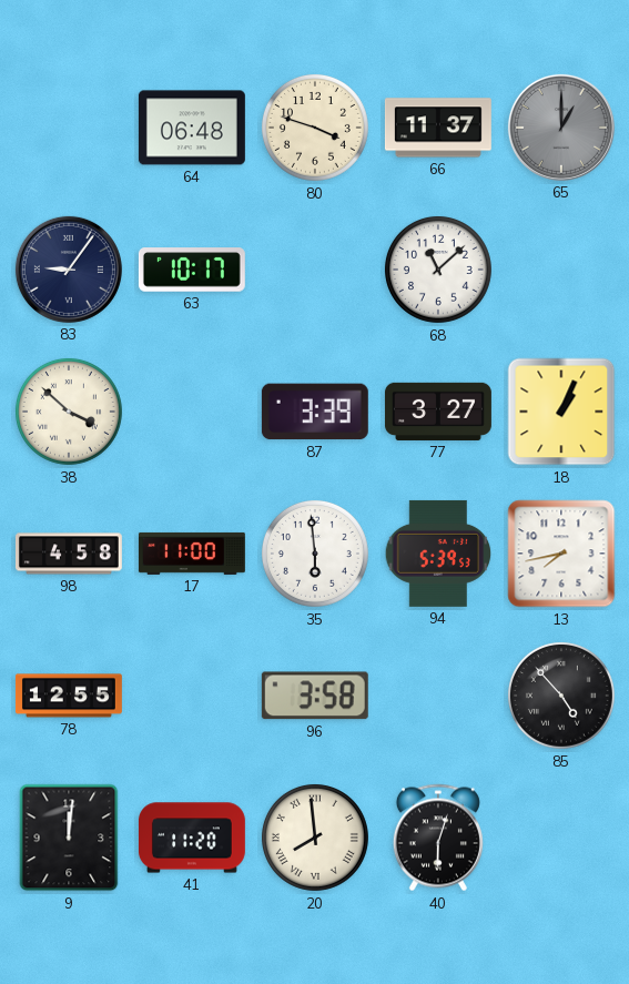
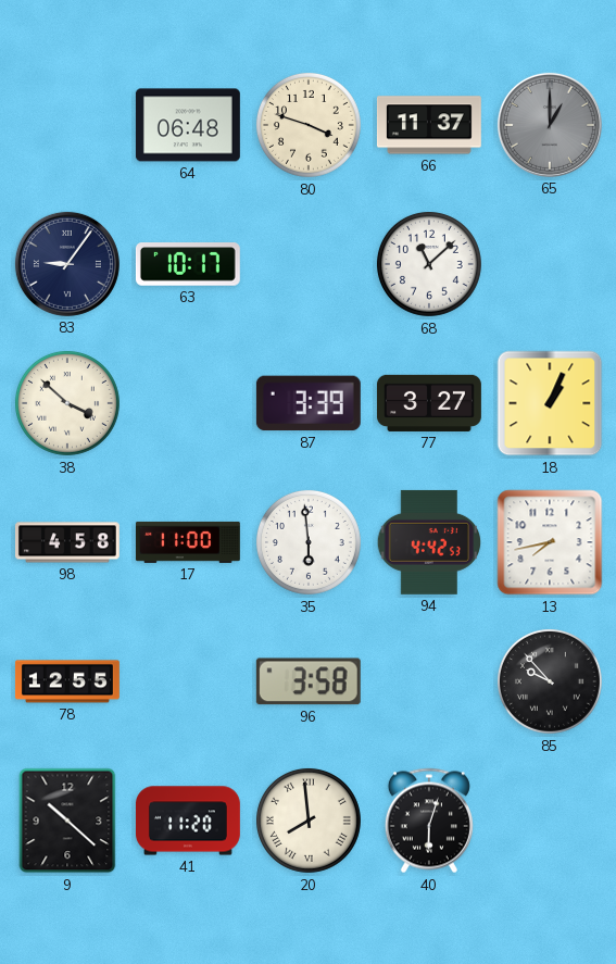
94: 5:39 -> 4:42 (429, 542)
85: 4:53 -> 9:53 (550, 681)
9: 12:01 -> 10:22 (67, 821)
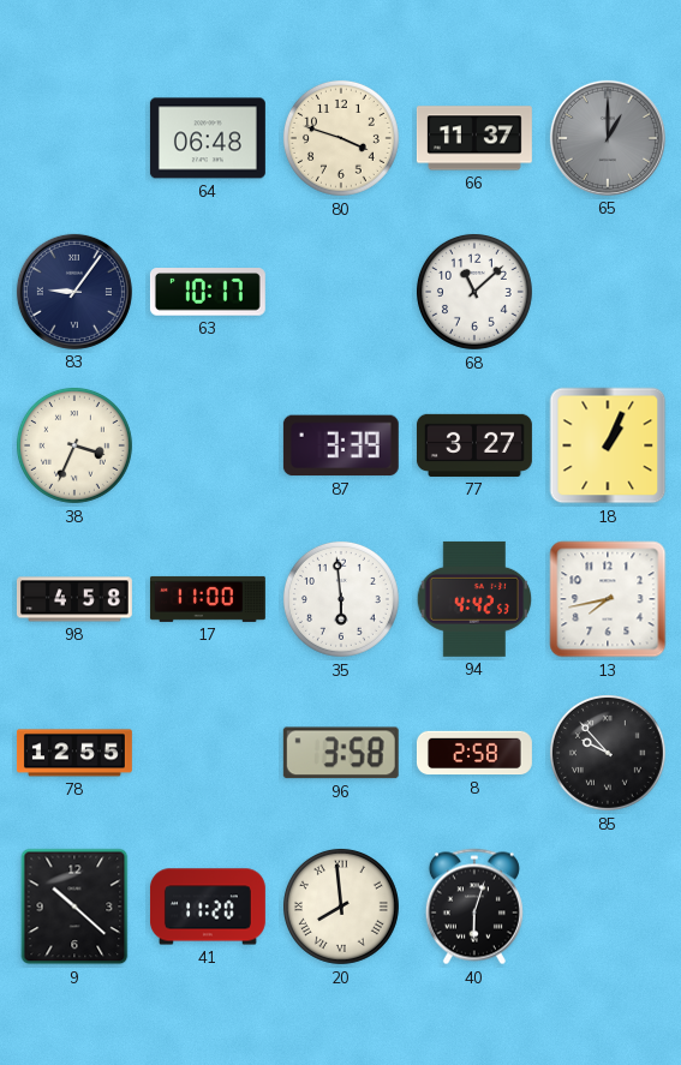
38: 3:52 -> 3:34 (74, 445)
8: none -> 2:58 (474, 753)
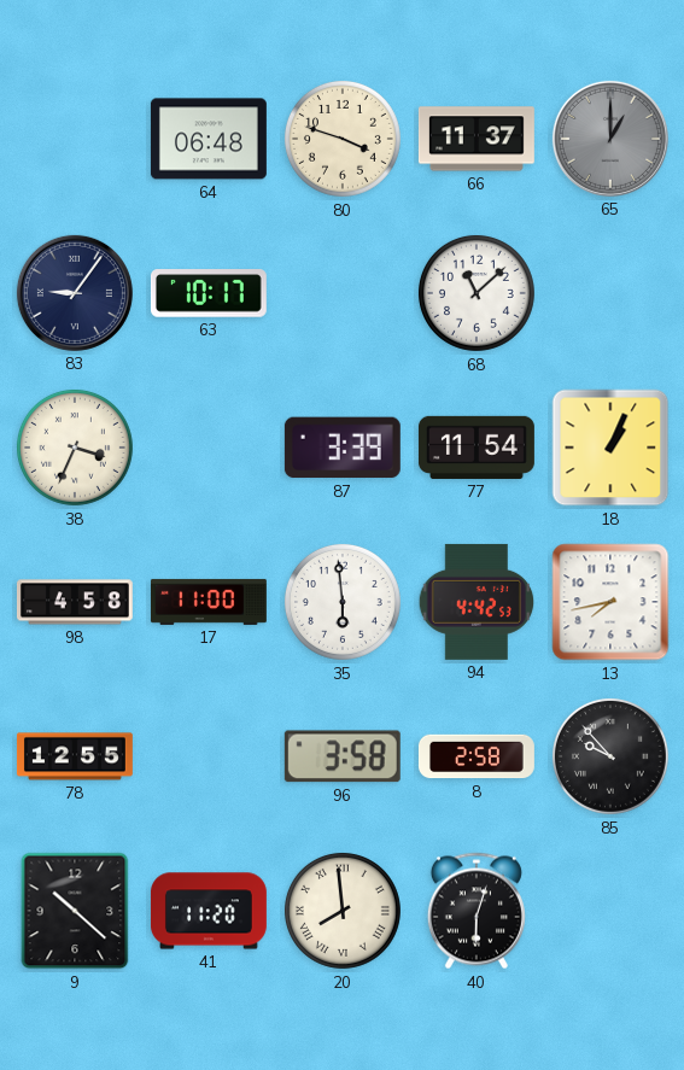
77: 3:27 -> 11:54 (477, 448)
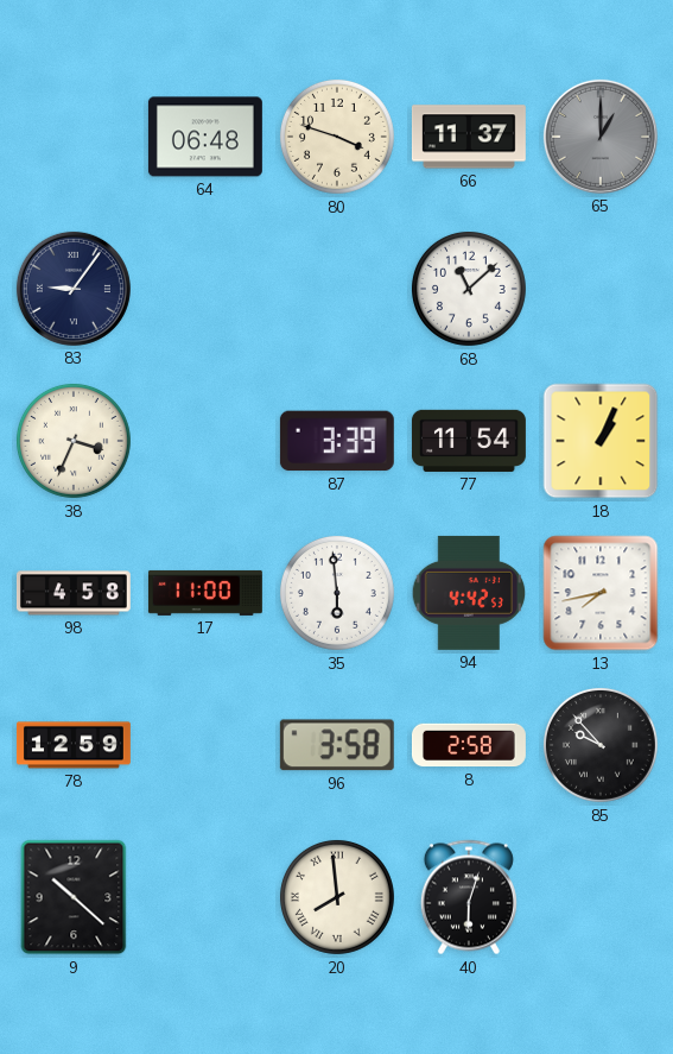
63: 10:17 -> none (209, 293)
78: 12:55 -> 12:59 (74, 745)
41: 11:20 -> none (209, 911)
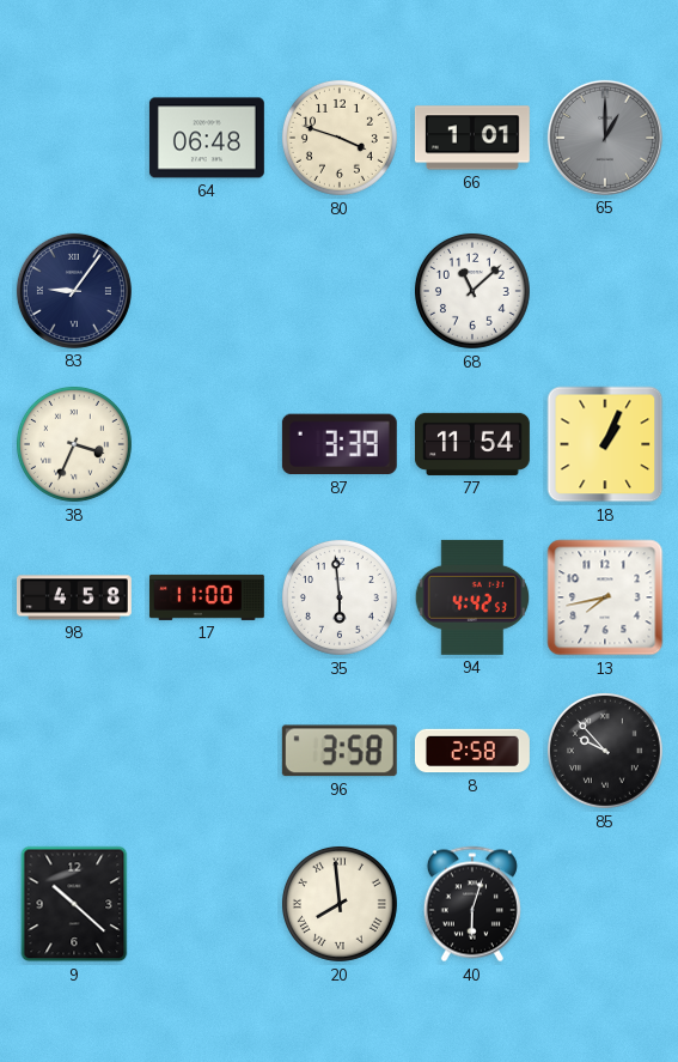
66: 11:37 -> 1:01 (472, 138)
78: 12:59 -> none (74, 745)
